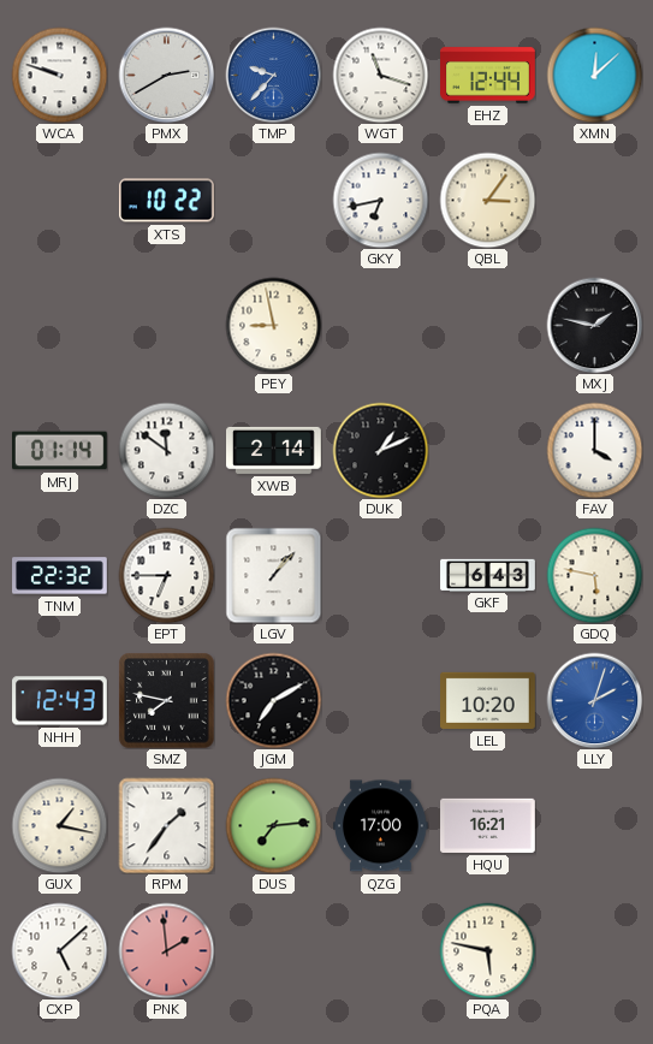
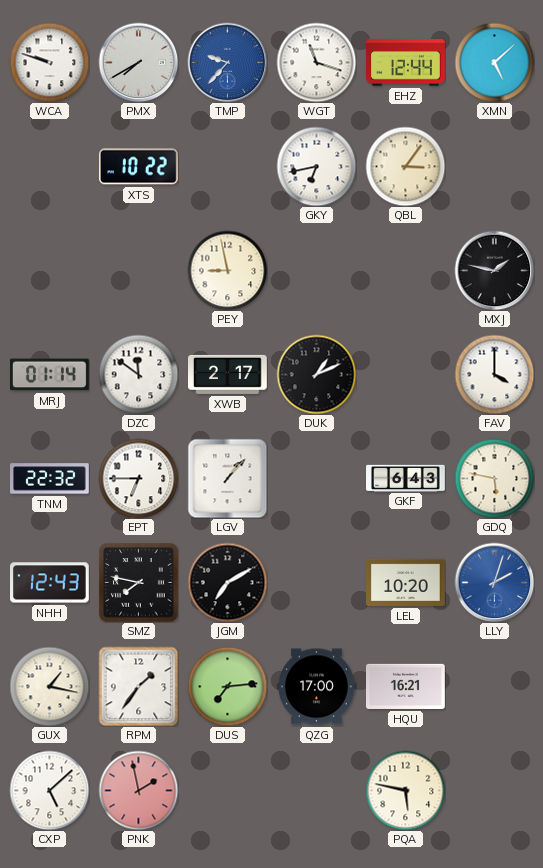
PMX: 2:40 -> 7:40 (138, 62)
XMN: 12:08 -> 5:08 (494, 62)
XWB: 2:14 -> 2:17 (228, 374)
PNK: 1:59 -> 1:58 (138, 790)
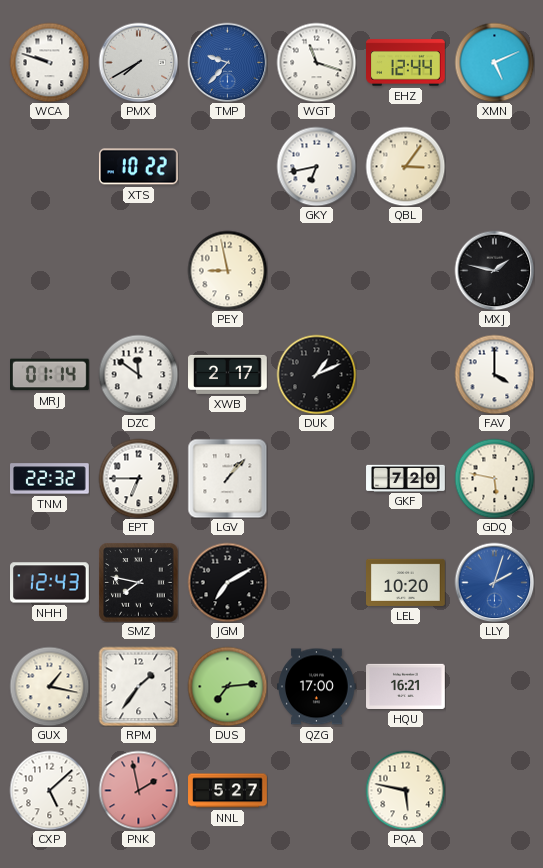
XMN: 5:08 -> 5:11 (494, 62)
GKF: 6:43 -> 7:20 (406, 478)
NNL: none -> 5:27 (228, 791)
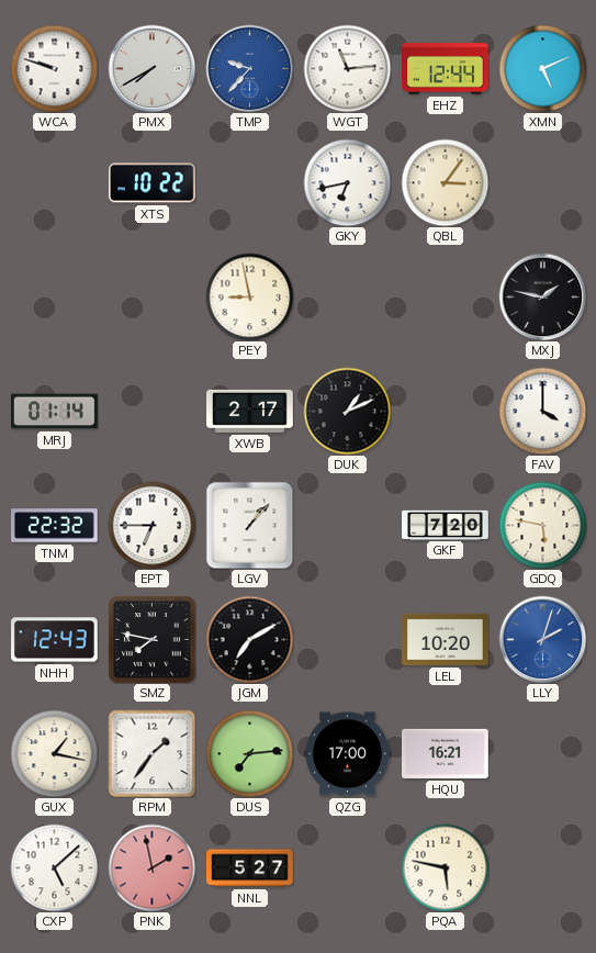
WGT: 11:18 -> 11:14 (347, 68)
DZC: 11:51 -> none (138, 374)
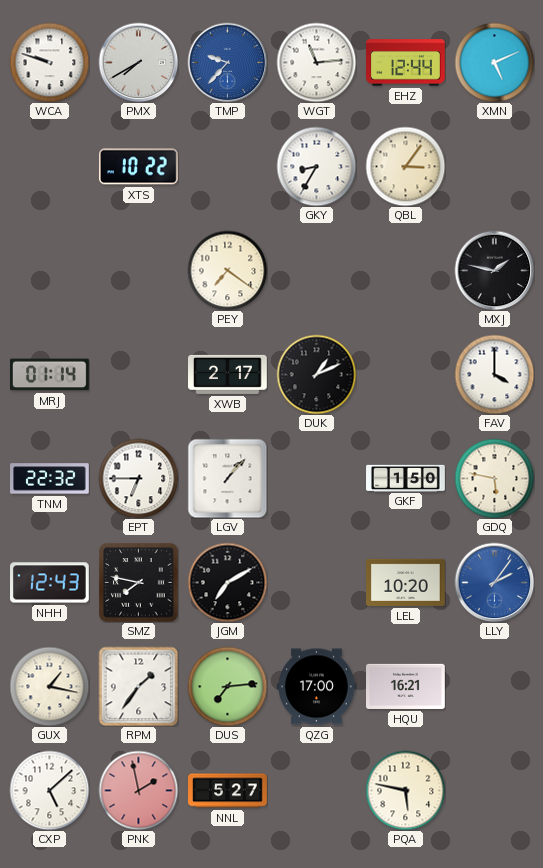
GKY: 6:43 -> 8:35 (316, 166)
PEY: 8:58 -> 7:21 (227, 270)
GKF: 7:20 -> 1:50 (406, 478)
LLY: 2:03 -> 2:06 (494, 582)
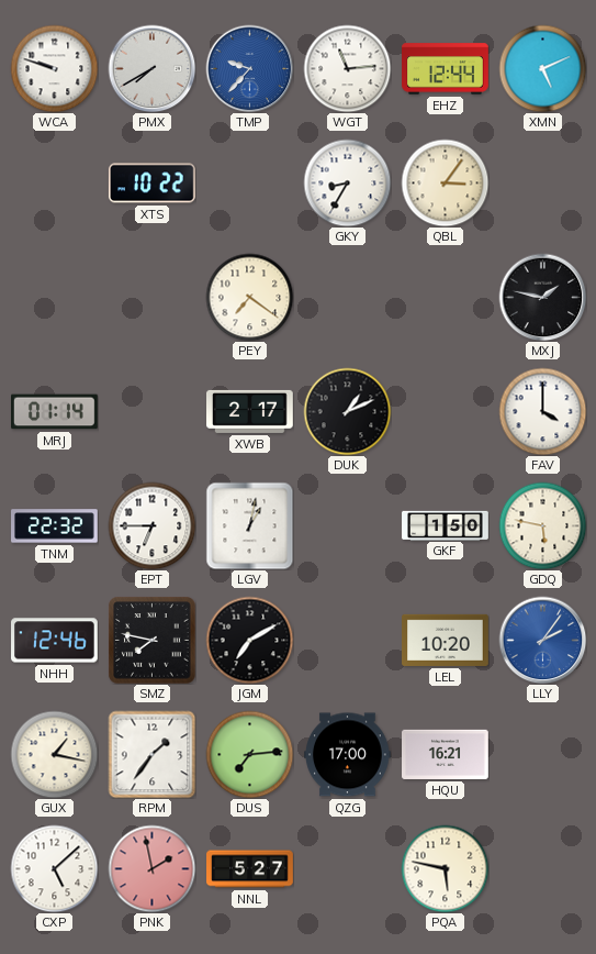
LGV: 1:07 -> 1:02 (249, 525)
NHH: 12:43 -> 12:46 (55, 641)
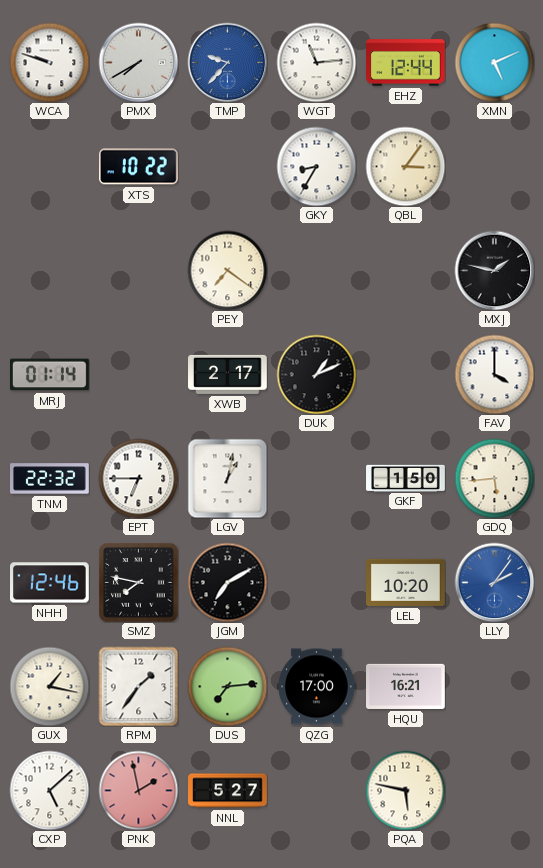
GDQ: 5:47 -> 5:44 (494, 478)
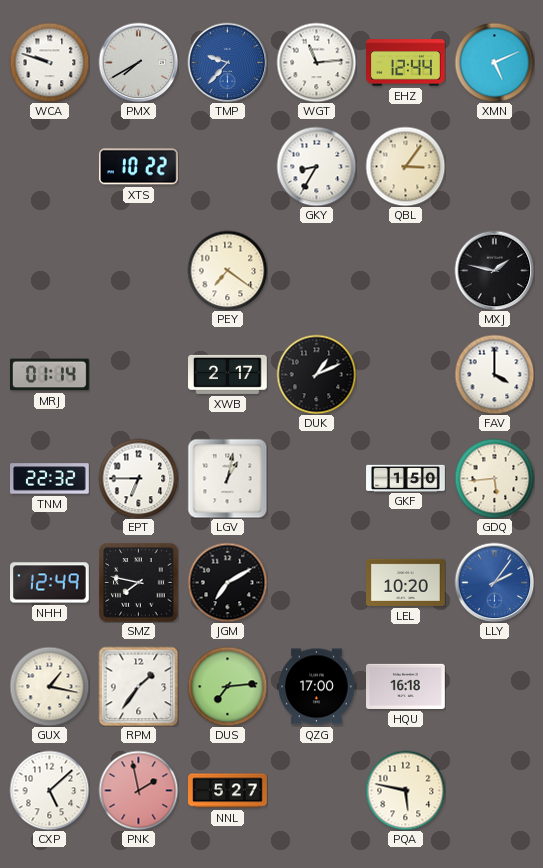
NHH: 12:46 -> 12:49 (50, 583)
HQU: 16:21 -> 16:18 (406, 686)
